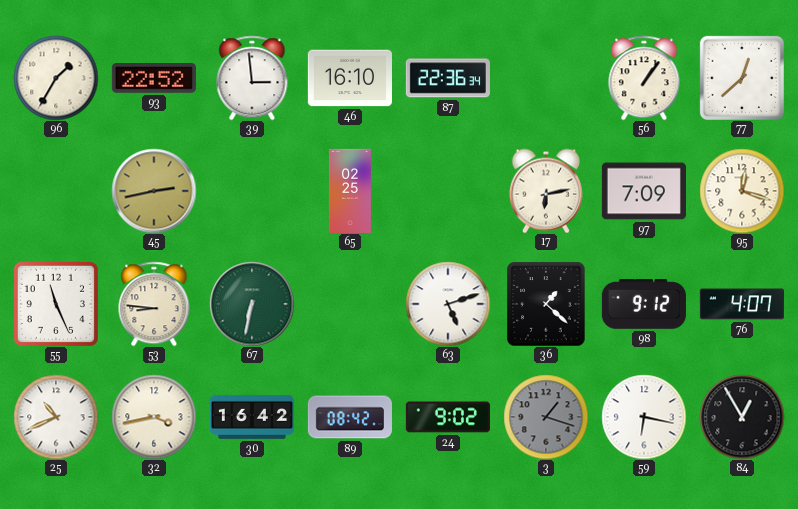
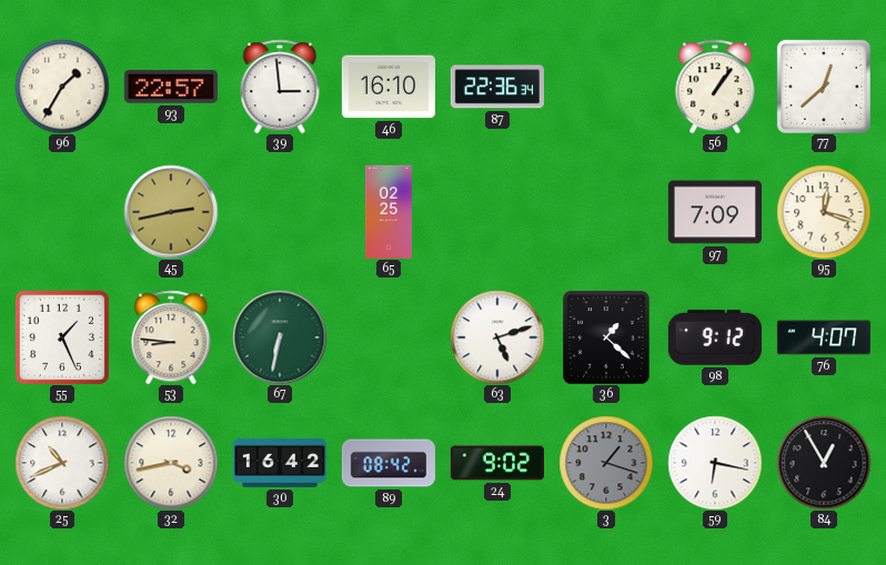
93: 22:52 -> 22:57 (171, 88)
17: 6:13 -> none (546, 191)
55: 11:26 -> 1:26 (62, 337)
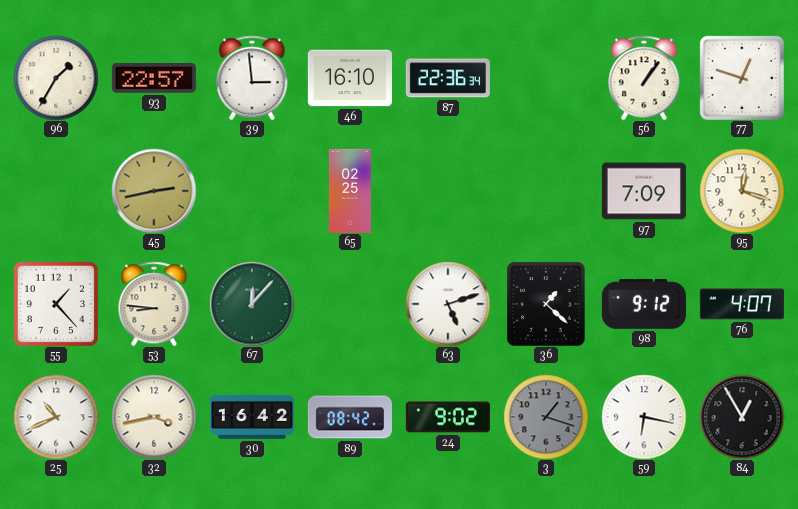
77: 12:38 -> 12:48 (742, 78)
55: 1:26 -> 1:23 (56, 304)
67: 6:32 -> 12:07 (252, 304)
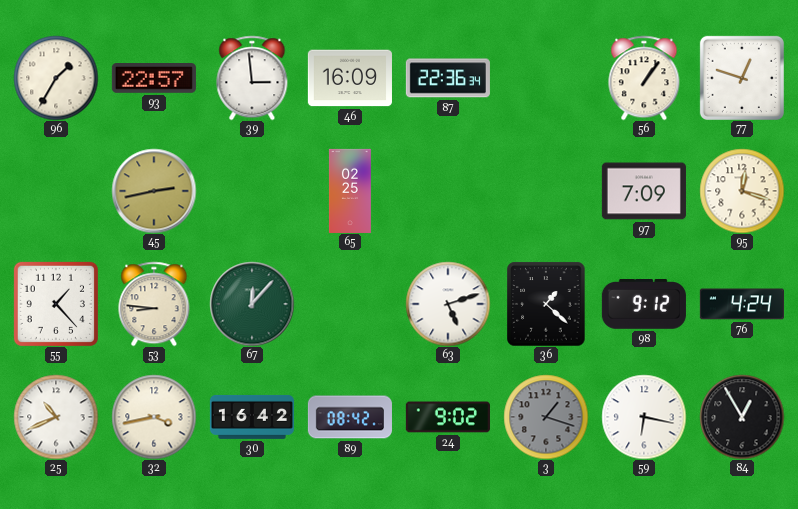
46: 16:10 -> 16:09 (350, 78)
76: 4:07 -> 4:24 (742, 304)
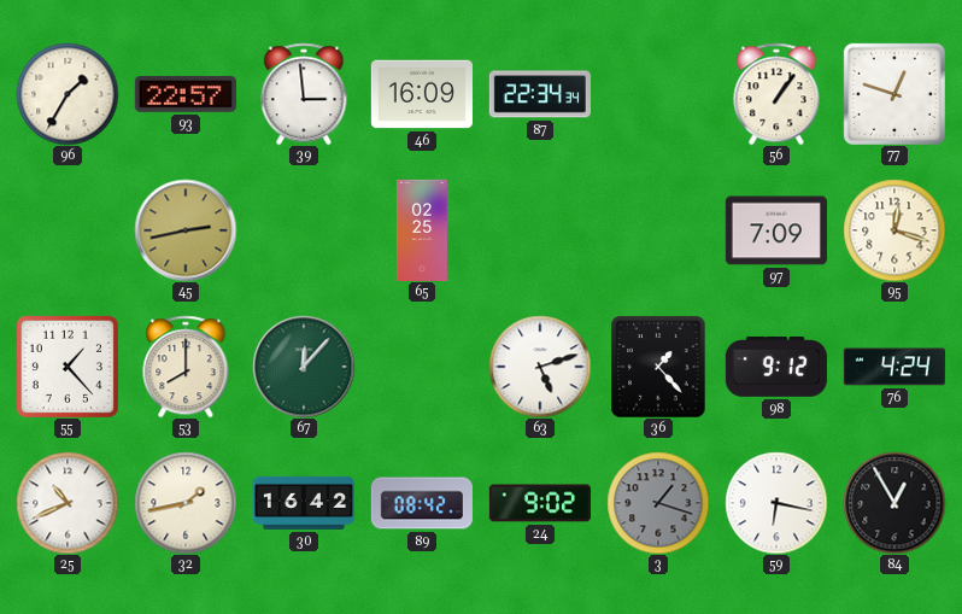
87: 22:36 -> 22:34 (540, 94)
53: 8:46 -> 8:00 (186, 367)
36: 1:22 -> 1:23 (658, 367)
32: 3:43 -> 1:43 (186, 503)
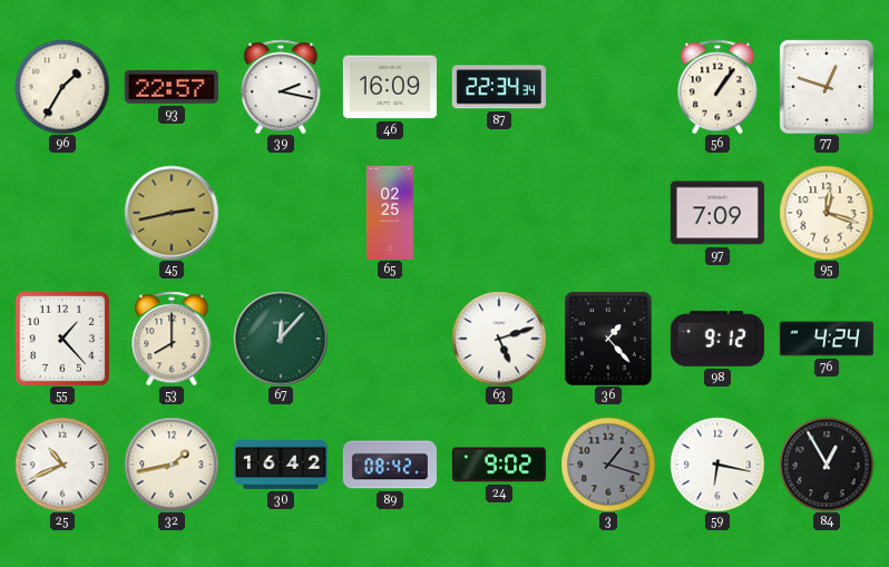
39: 2:59 -> 2:17 (281, 87)
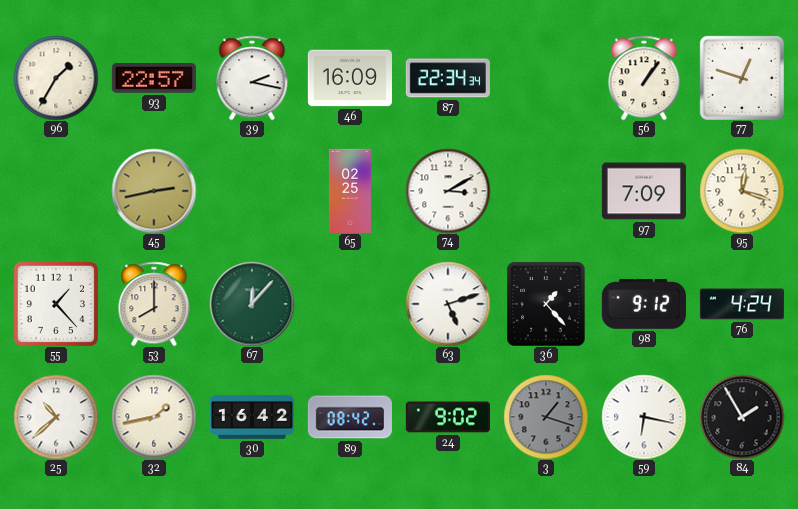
74: none -> 3:10 (448, 191)
25: 10:41 -> 10:38 (56, 417)
84: 12:55 -> 1:55 (742, 417)
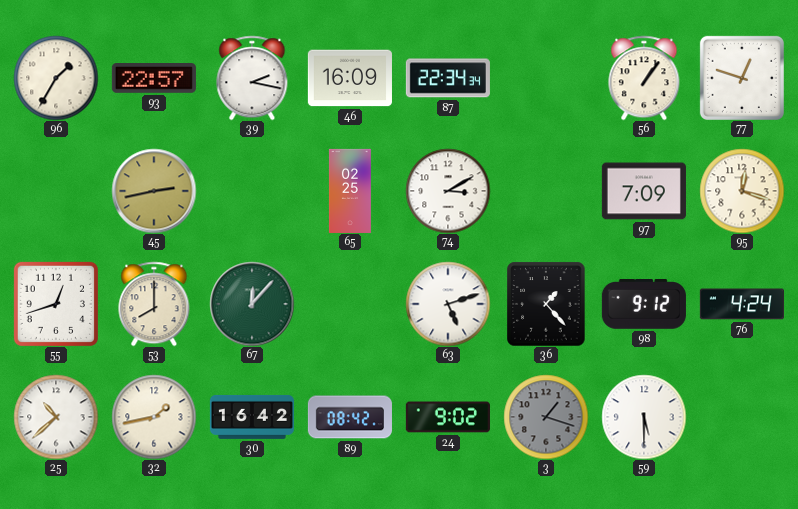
55: 1:23 -> 12:42 (56, 304)
59: 6:17 -> 5:30 (644, 417)
84: 1:55 -> none (742, 417)
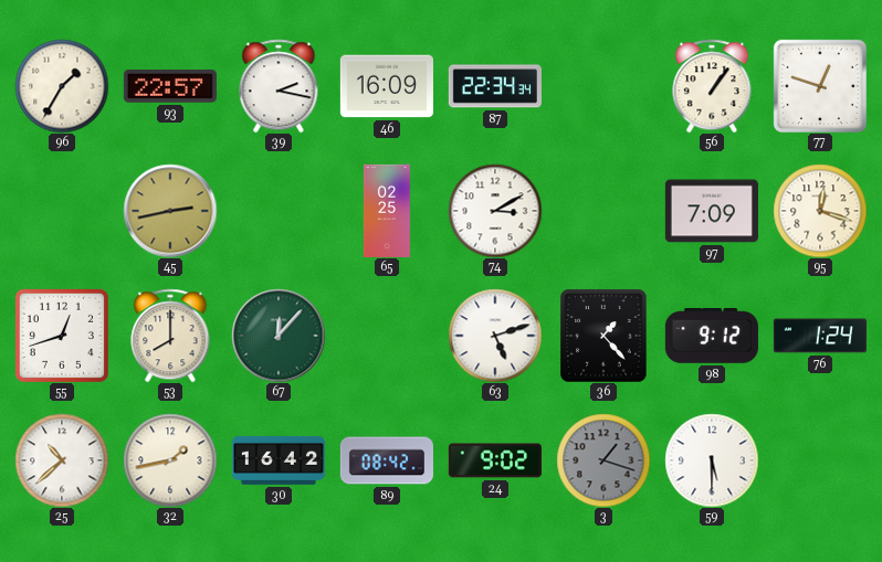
76: 4:24 -> 1:24 (820, 336)
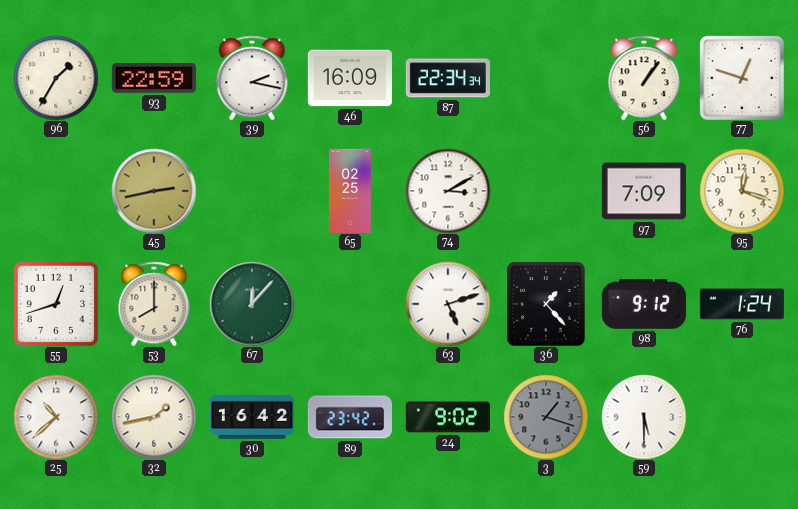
93: 22:57 -> 22:59 (154, 79)
89: 08:42 -> 23:42 (350, 417)
